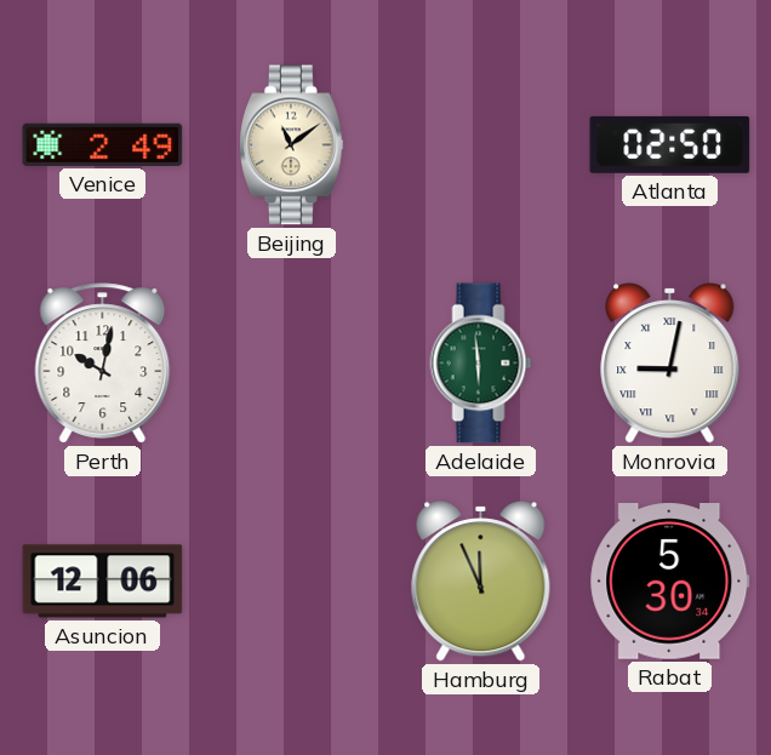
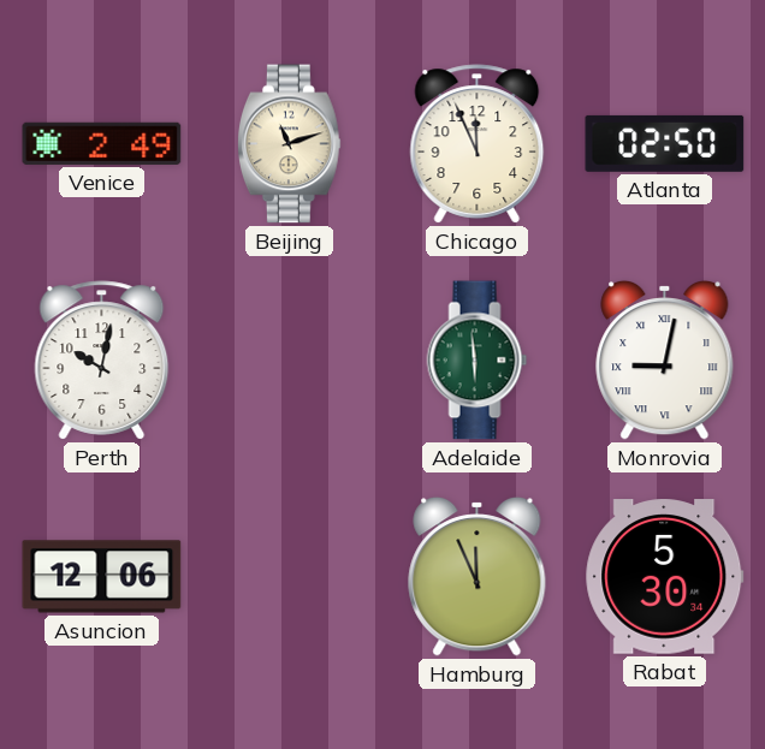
Beijing: 11:09 -> 11:12 (289, 144)
Chicago: none -> 11:56 (478, 144)
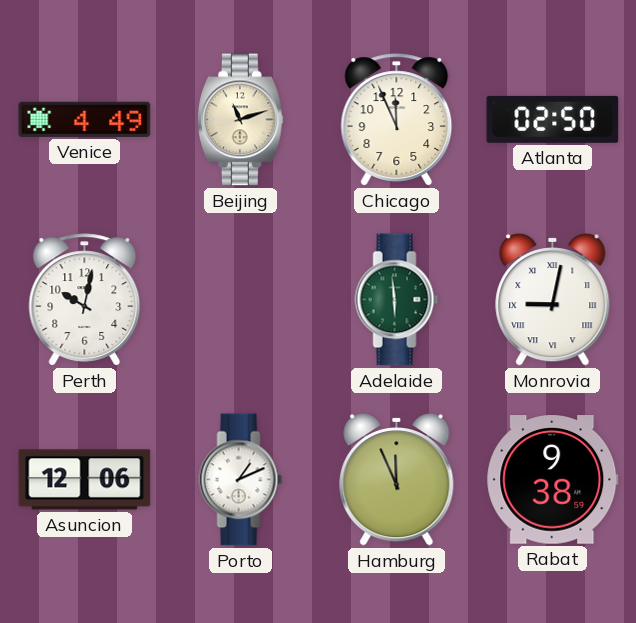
Venice: 2:49 -> 4:49 (85, 119)
Porto: none -> 1:11 (241, 480)
Rabat: 5:30 -> 9:38 (553, 480)
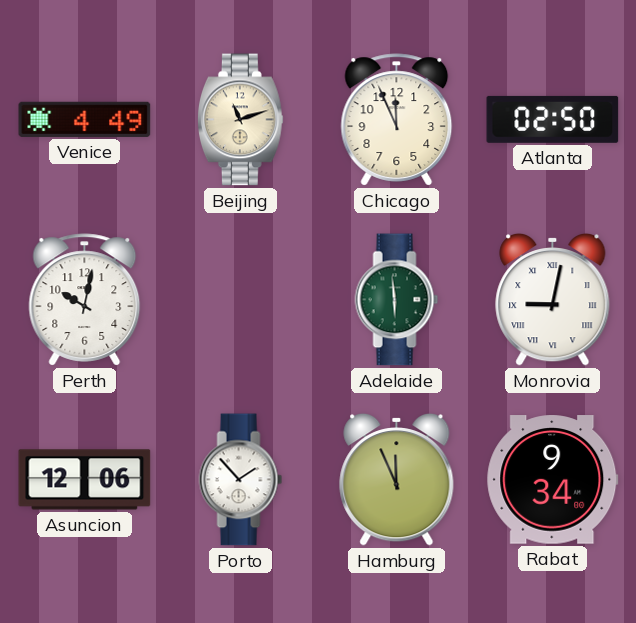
Porto: 1:11 -> 1:53 (241, 480)
Rabat: 9:38 -> 9:34 (553, 480)
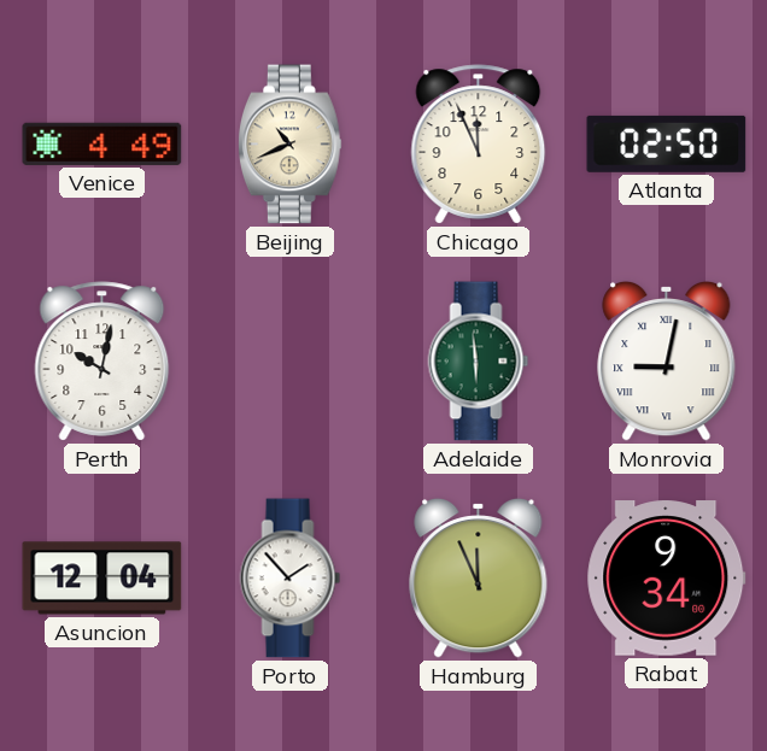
Beijing: 11:12 -> 10:41 (289, 145)
Asuncion: 12:06 -> 12:04 (103, 579)
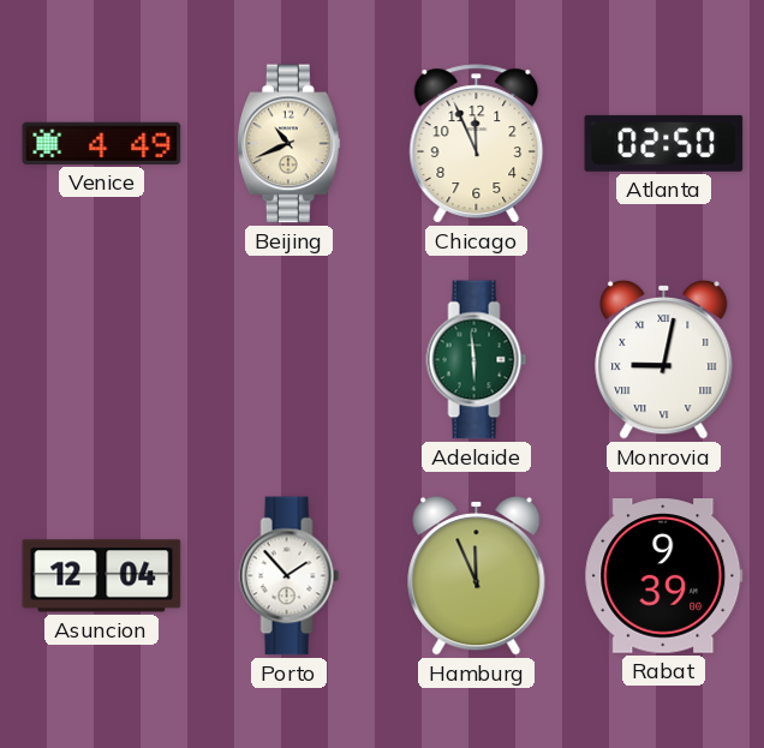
Perth: 10:02 -> none (103, 362)
Rabat: 9:34 -> 9:39 (664, 576)
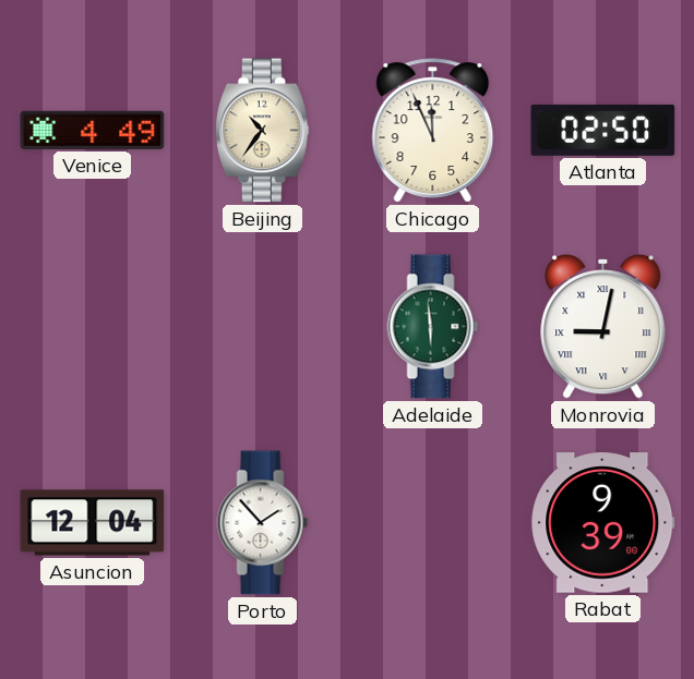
Beijing: 10:41 -> 10:36 (262, 131)
Hamburg: 11:56 -> none (477, 575)
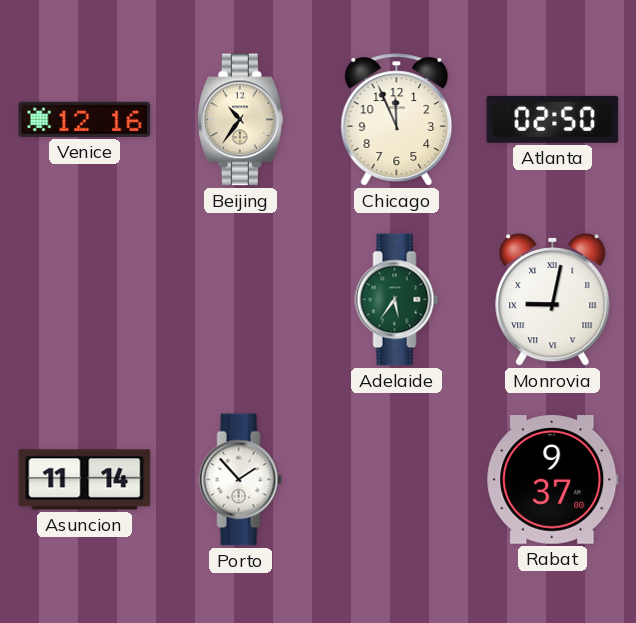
Venice: 4:49 -> 12:16 (85, 119)
Adelaide: 5:59 -> 5:36 (397, 300)
Asuncion: 12:04 -> 11:14 (85, 480)
Rabat: 9:39 -> 9:37 (553, 480)
